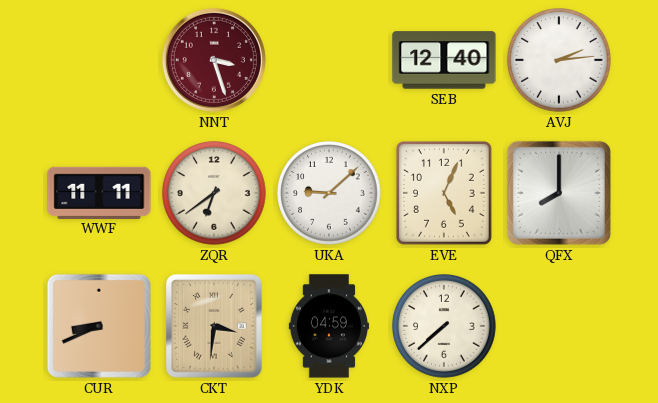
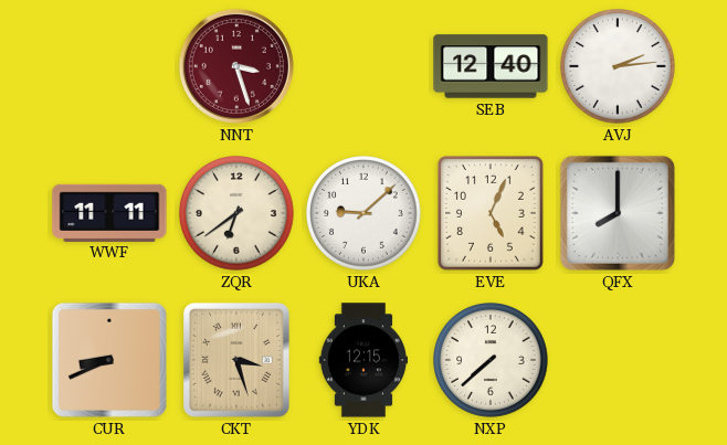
CKT: 3:31 -> 3:27 (238, 360)
YDK: 04:59 -> 12:15 (362, 360)
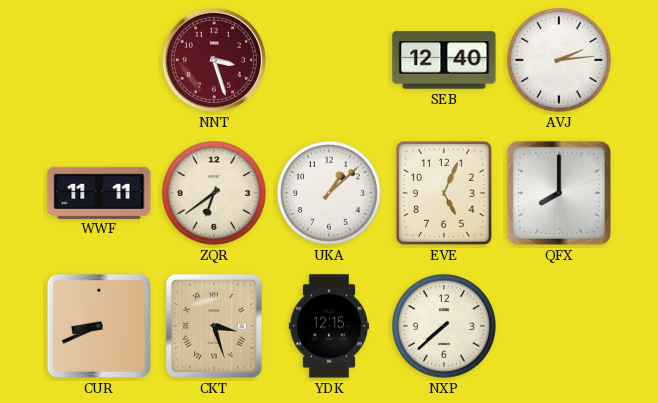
UKA: 9:08 -> 1:08 (329, 194)
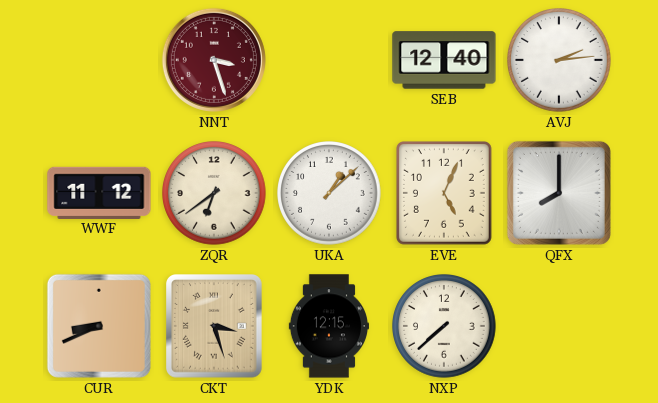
WWF: 11:11 -> 11:12 (99, 192)
